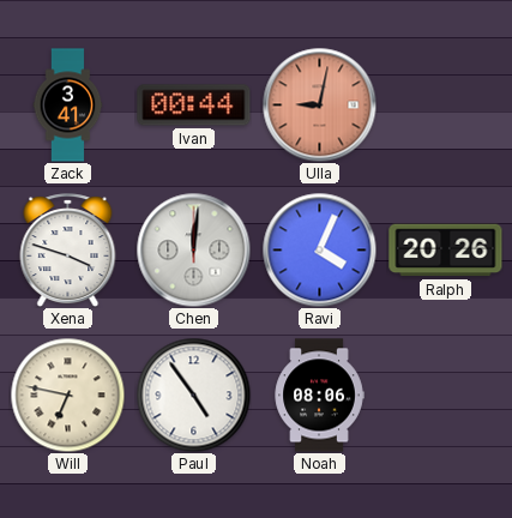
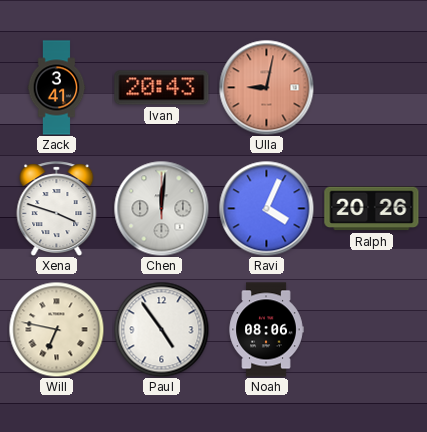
Ivan: 00:44 -> 20:43 (162, 88)
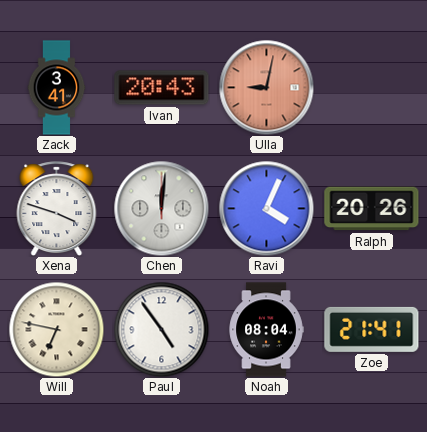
Noah: 08:06 -> 08:04 (266, 330)
Zoe: none -> 21:41 (372, 329)
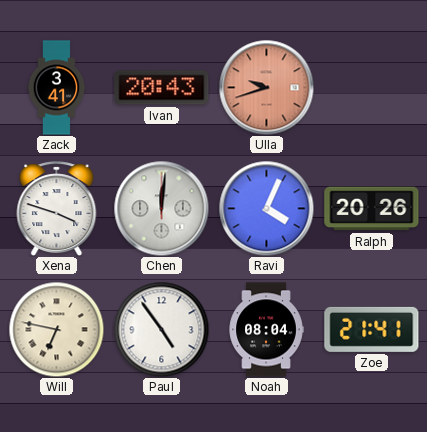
Ulla: 9:02 -> 9:42 (266, 87)
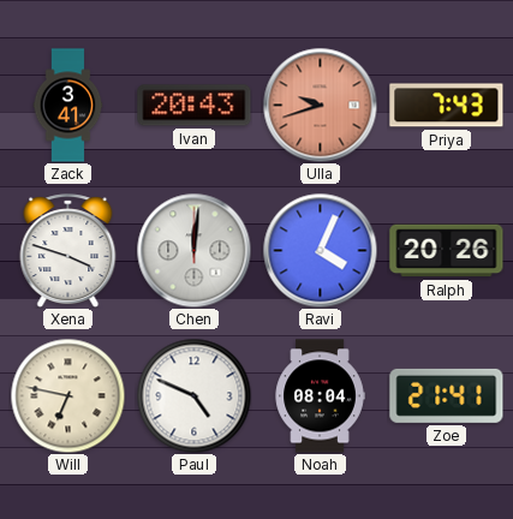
Priya: none -> 7:43 (447, 106)
Paul: 4:54 -> 4:49 (193, 395)
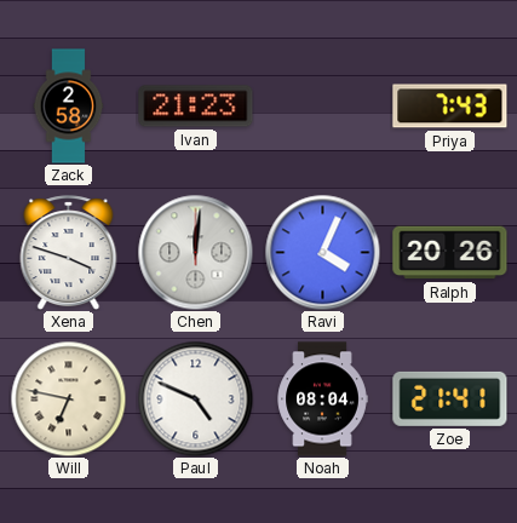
Zack: 3:41 -> 2:58 (69, 107)
Ivan: 20:43 -> 21:23 (196, 107)
Ulla: 9:42 -> none (320, 105)
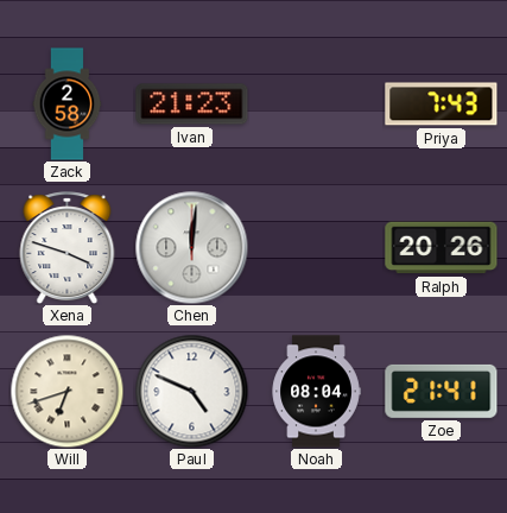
Ravi: 4:04 -> none (322, 252)
Will: 6:47 -> 6:42 (66, 391)
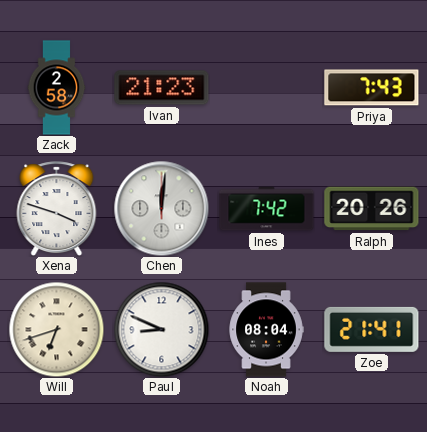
Ines: none -> 7:42 (267, 209)
Paul: 4:49 -> 8:49 (161, 329)
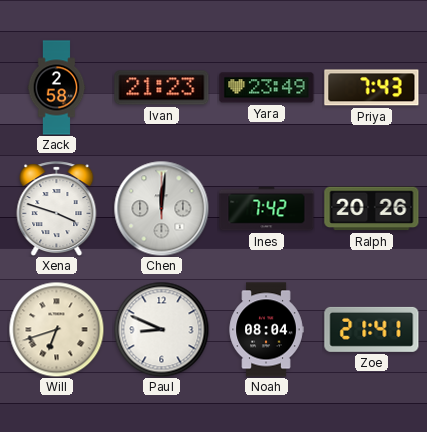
Yara: none -> 23:49 (267, 88)
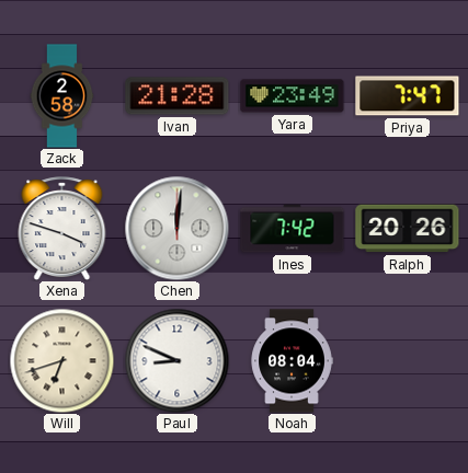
Ivan: 21:23 -> 21:28 (178, 96)
Priya: 7:43 -> 7:47 (408, 96)
Zoe: 21:41 -> none (372, 329)
